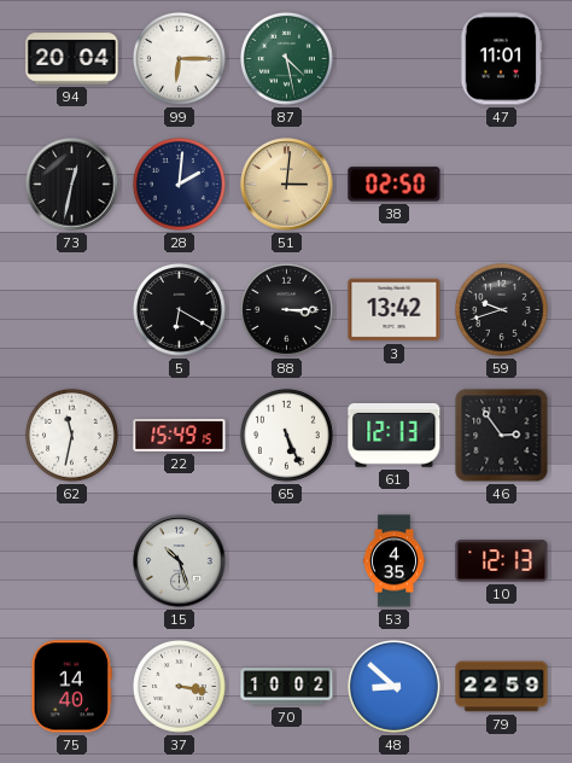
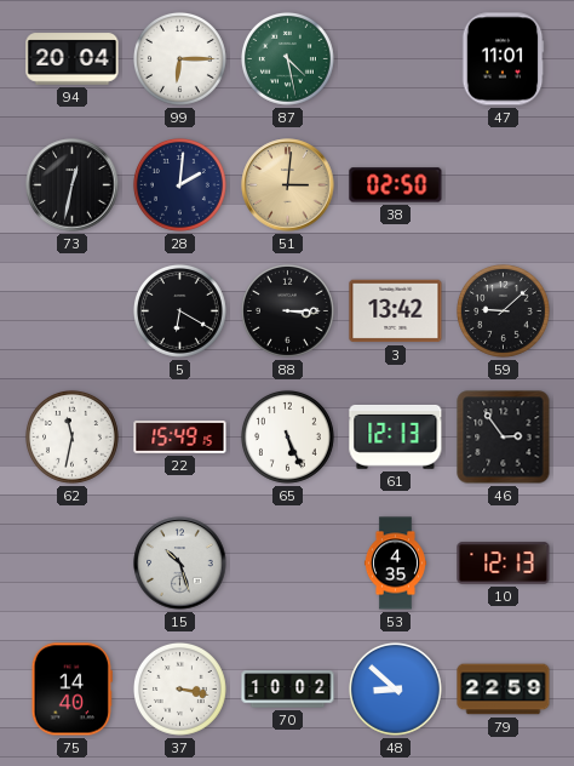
59: 9:42 -> 9:08 (503, 310)
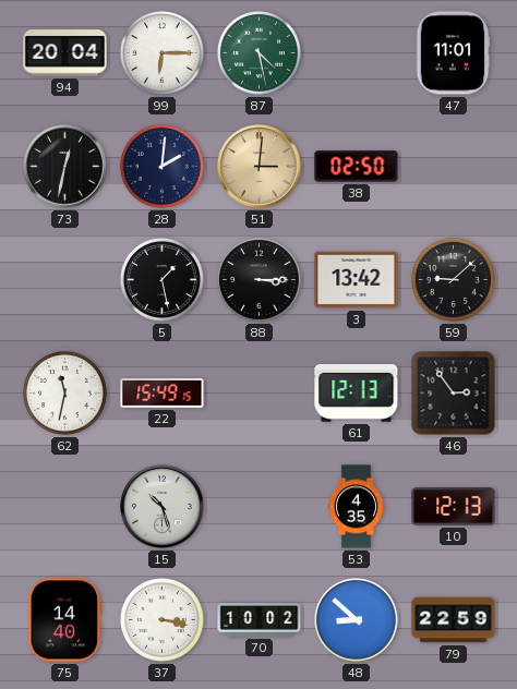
5: 6:20 -> 1:28 (161, 279)
65: 5:26 -> none (287, 436)
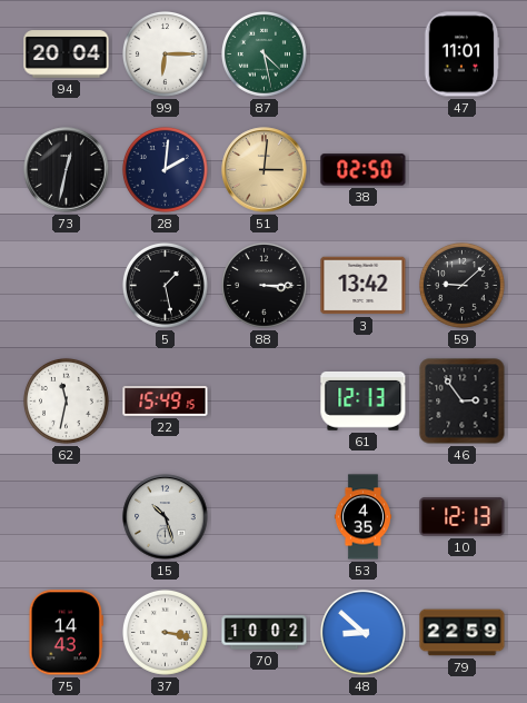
75: 14:40 -> 14:43 (66, 633)
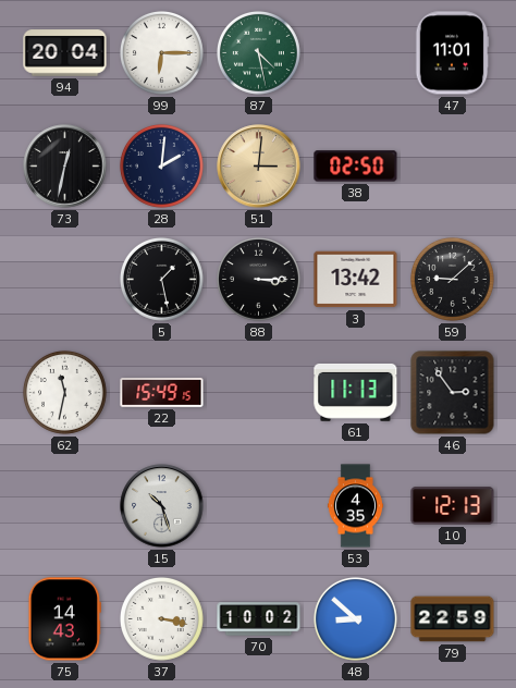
61: 12:13 -> 11:13 (356, 393)
